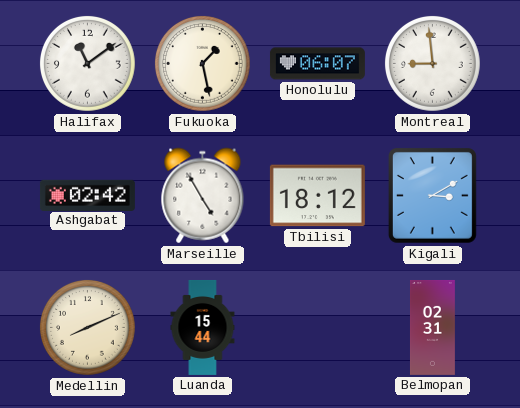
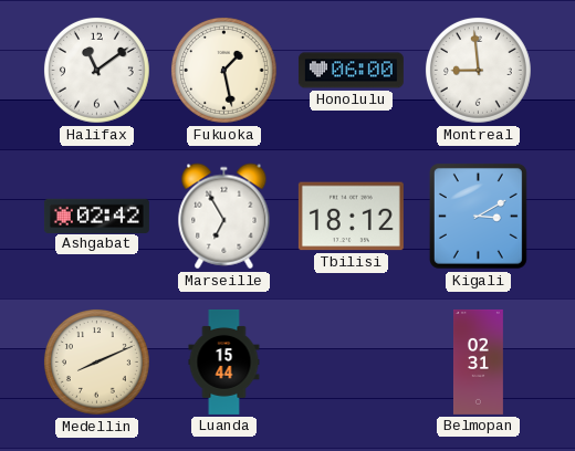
Honolulu: 06:07 -> 06:00 (351, 71)
Marseille: 4:55 -> 6:55 (224, 217)
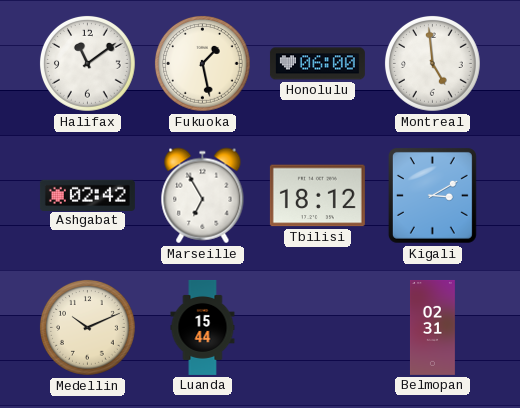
Montreal: 8:59 -> 4:59 (433, 64)
Medellin: 8:11 -> 10:11 (88, 328)
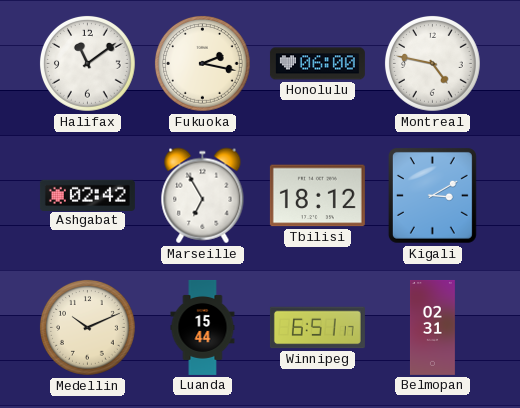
Fukuoka: 1:28 -> 2:17 (203, 64)
Montreal: 4:59 -> 4:47 (433, 64)
Winnipeg: none -> 6:51 (317, 328)
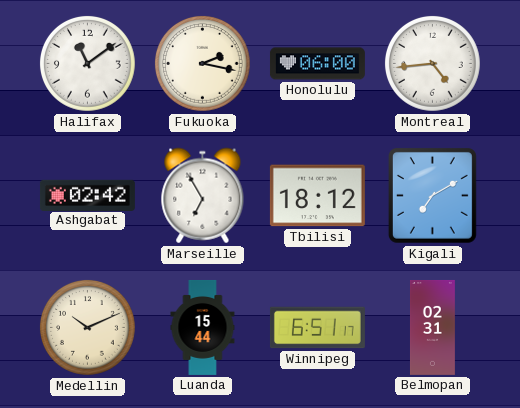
Montreal: 4:47 -> 4:44 (433, 64)
Kigali: 3:10 -> 7:10 (432, 195)
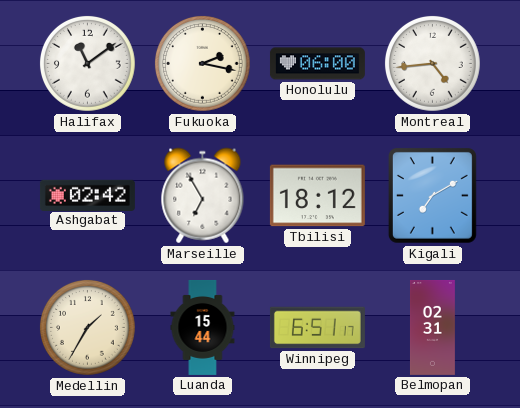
Medellin: 10:11 -> 1:35 (88, 328)
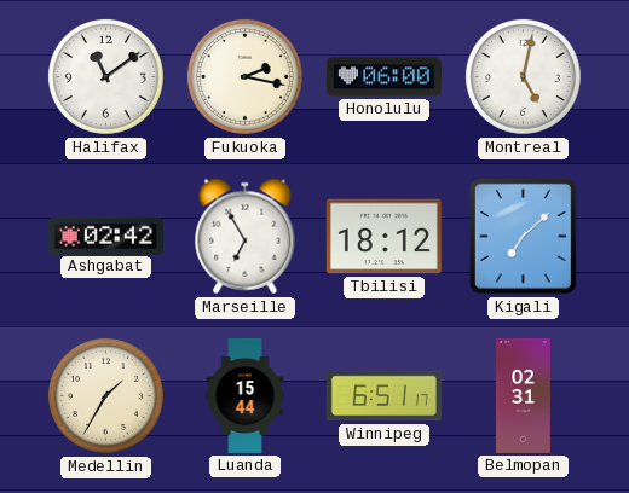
Montreal: 4:44 -> 5:02 (524, 77)
Kigali: 7:10 -> 7:08 (523, 236)
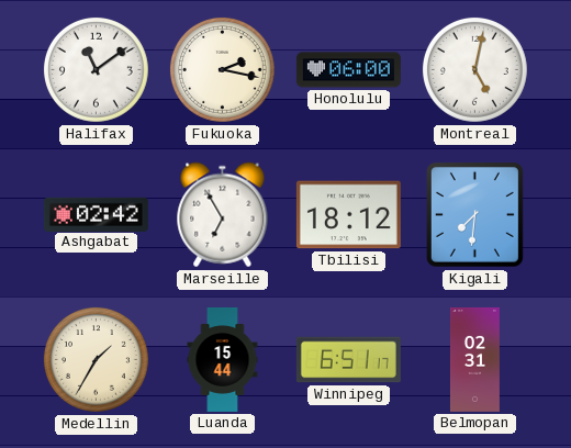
Kigali: 7:08 -> 7:31 (474, 214)
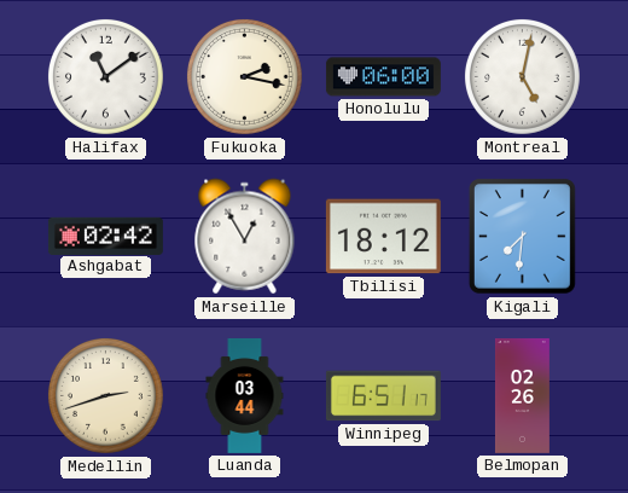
Marseille: 6:55 -> 12:55 (245, 237)
Medellin: 1:35 -> 2:42 (106, 396)
Luanda: 15:44 -> 03:44 (245, 395)
Belmopan: 02:31 -> 02:26 (522, 395)
